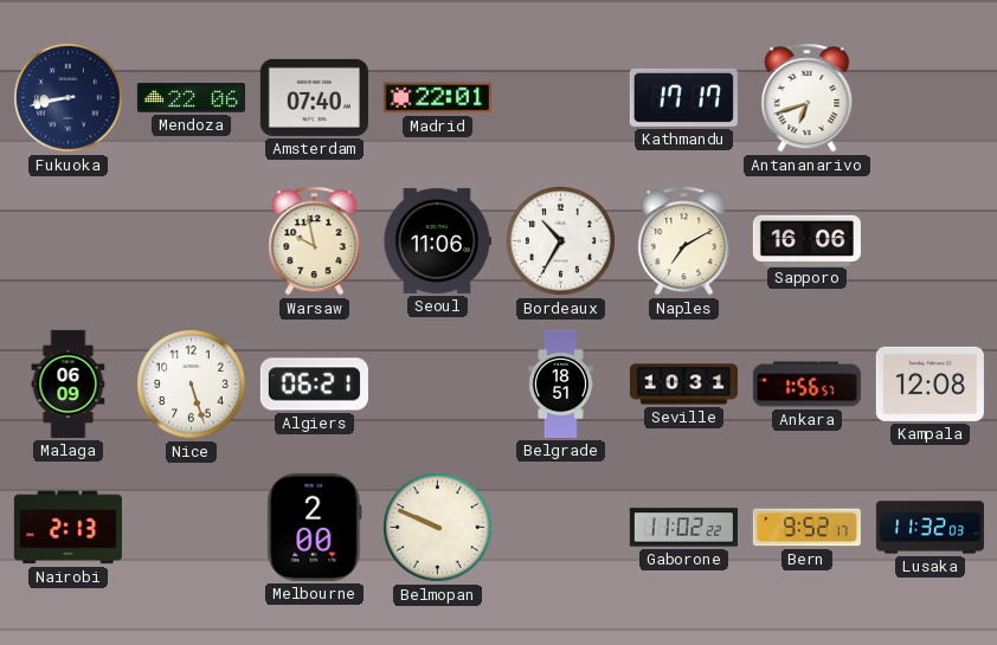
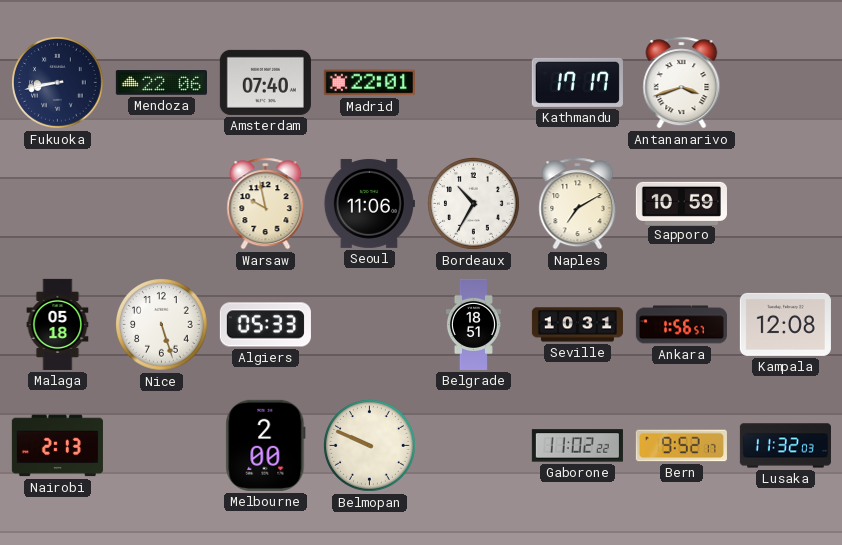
Antananarivo: 6:42 -> 3:42 (682, 83)
Sapporo: 16:06 -> 10:59 (681, 203)
Malaga: 06:09 -> 05:18 (58, 324)
Algiers: 06:21 -> 05:33 (265, 325)
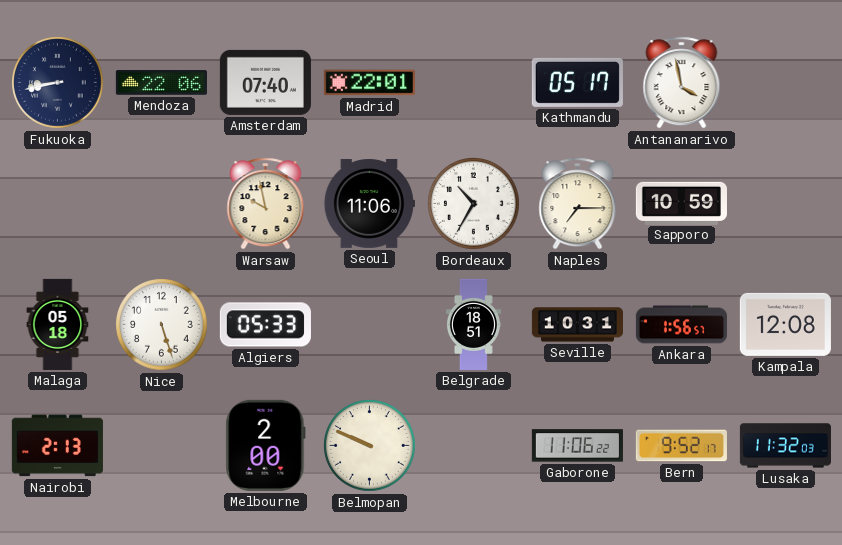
Kathmandu: 17:17 -> 05:17 (577, 82)
Antananarivo: 3:42 -> 3:58 (682, 83)
Naples: 7:10 -> 7:15 (578, 204)
Gaborone: 11:02 -> 11:06 (577, 446)
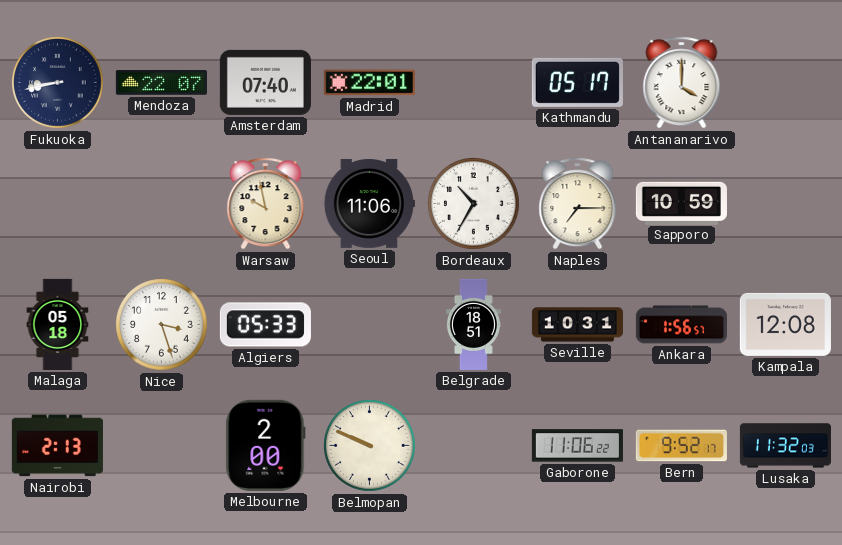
Mendoza: 22:06 -> 22:07 (161, 83)
Antananarivo: 3:58 -> 4:00 (682, 83)
Nice: 5:27 -> 3:27 (162, 325)
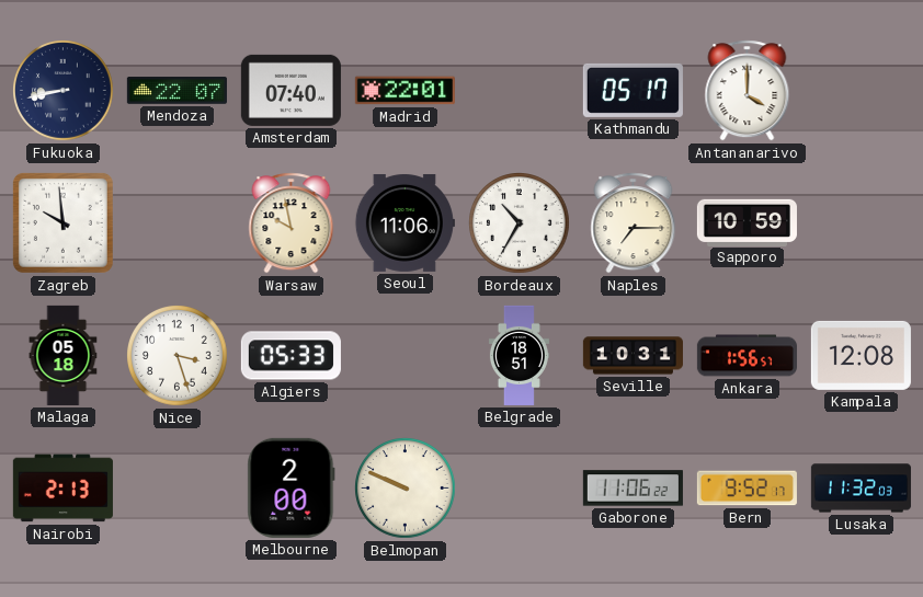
Zagreb: none -> 9:59 (62, 222)
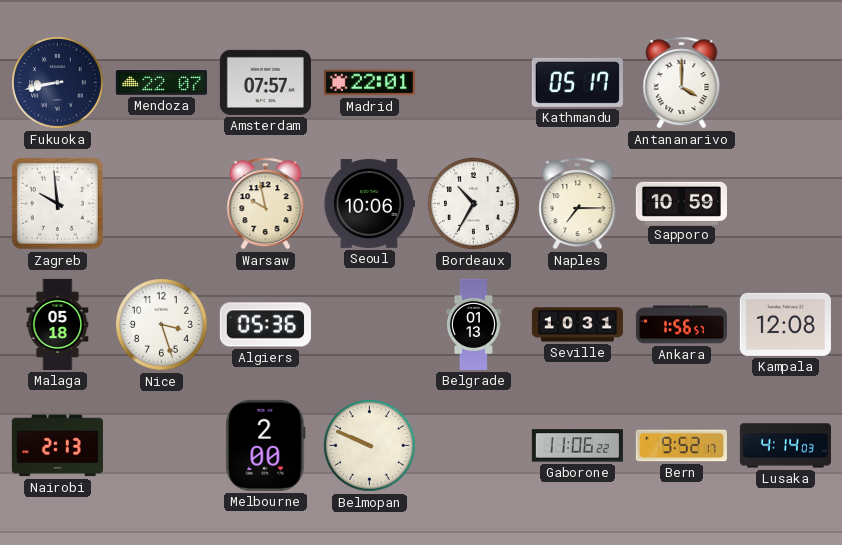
Amsterdam: 07:40 -> 07:57 (265, 82)
Seoul: 11:06 -> 10:06 (369, 203)
Algiers: 05:33 -> 05:36 (265, 325)
Belgrade: 18:51 -> 01:13 (473, 324)
Lusaka: 11:32 -> 4:14 (785, 446)
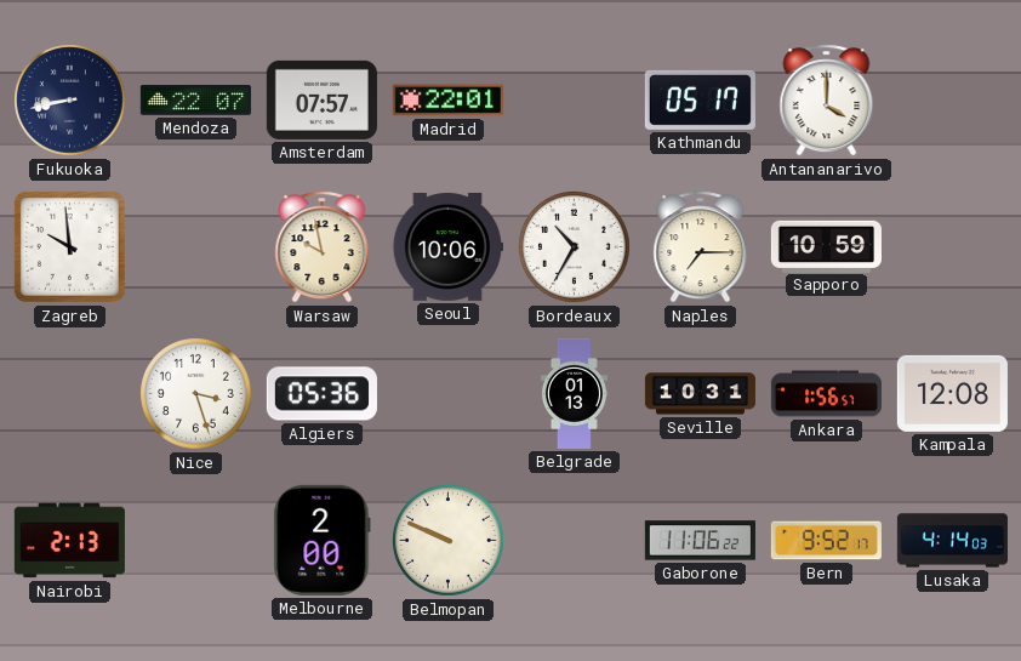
Malaga: 05:18 -> none (58, 324)
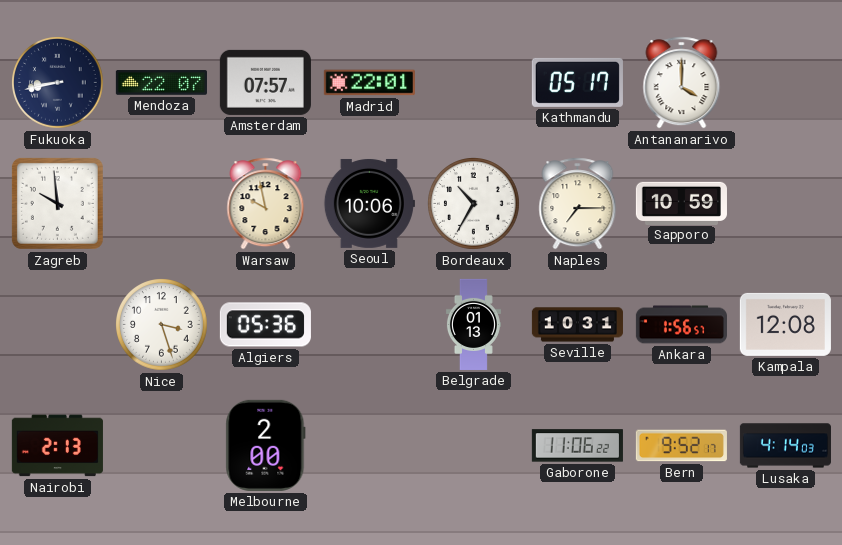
Belmopan: 9:49 -> none (449, 541)
